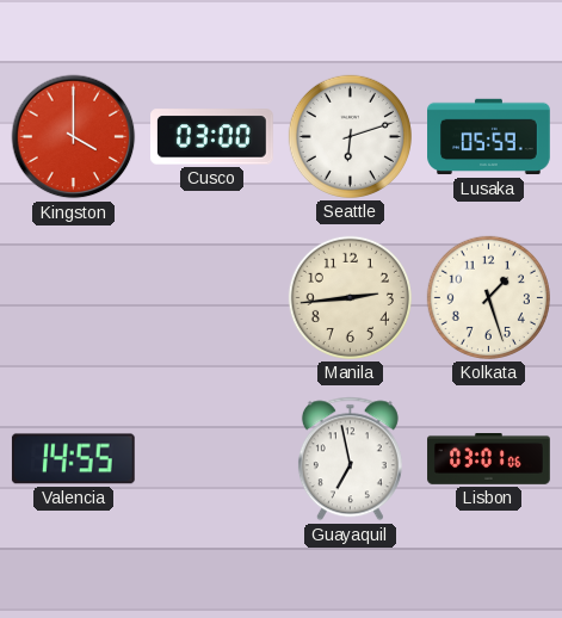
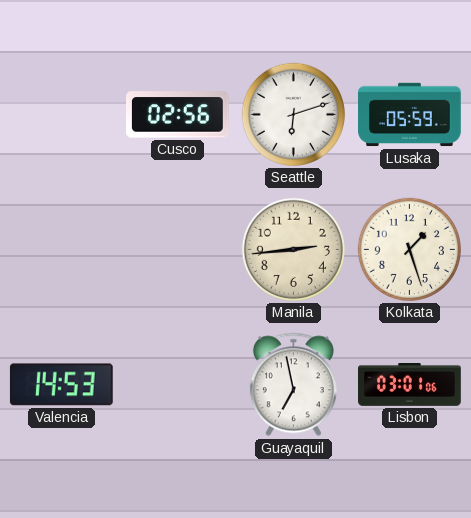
Kingston: 4:00 -> none (74, 137)
Cusco: 03:00 -> 02:56 (178, 115)
Valencia: 14:55 -> 14:53 (61, 385)
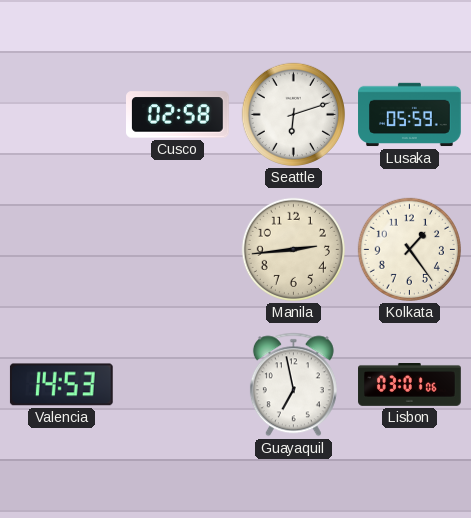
Cusco: 02:56 -> 02:58 (178, 115)
Kolkata: 1:27 -> 1:24 (409, 249)
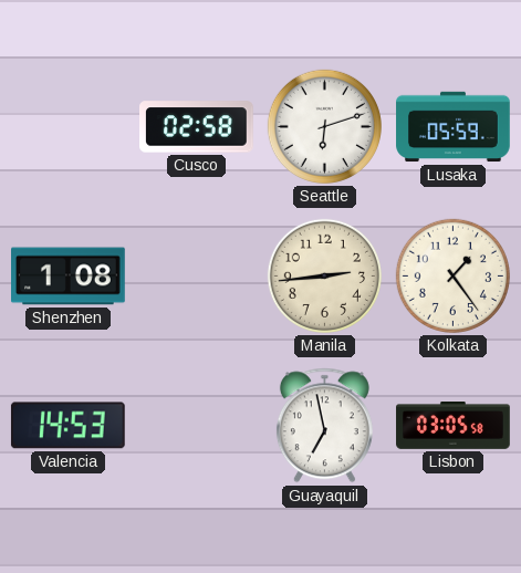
Shenzhen: none -> 1:08 (69, 277)
Lisbon: 03:01 -> 03:05 (454, 426)
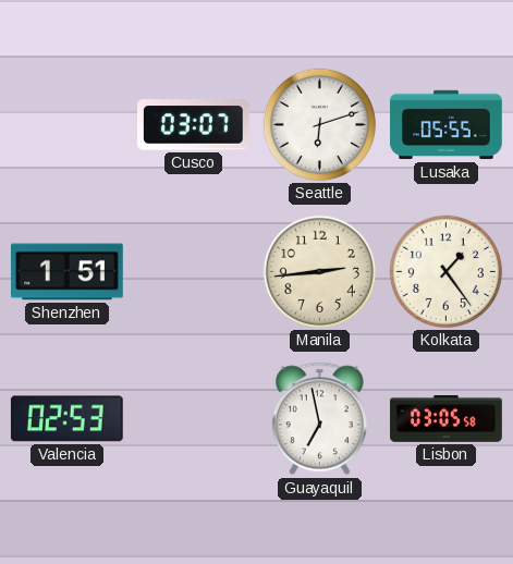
Cusco: 02:58 -> 03:07 (194, 125)
Lusaka: 05:59 -> 05:55 (447, 125)
Shenzhen: 1:08 -> 1:51 (68, 272)
Valencia: 14:53 -> 02:53 (66, 419)
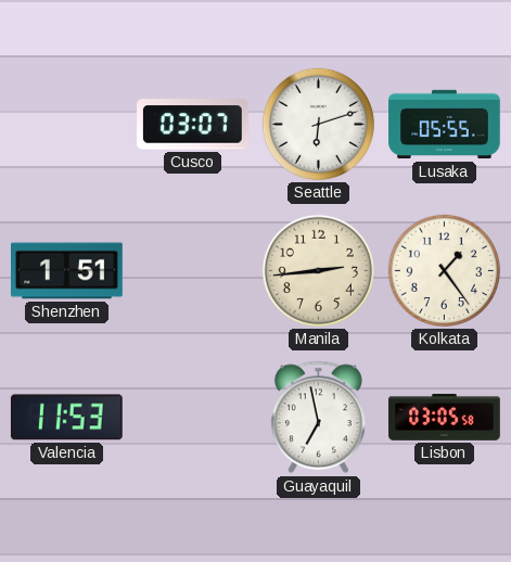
Valencia: 02:53 -> 11:53 (66, 418)
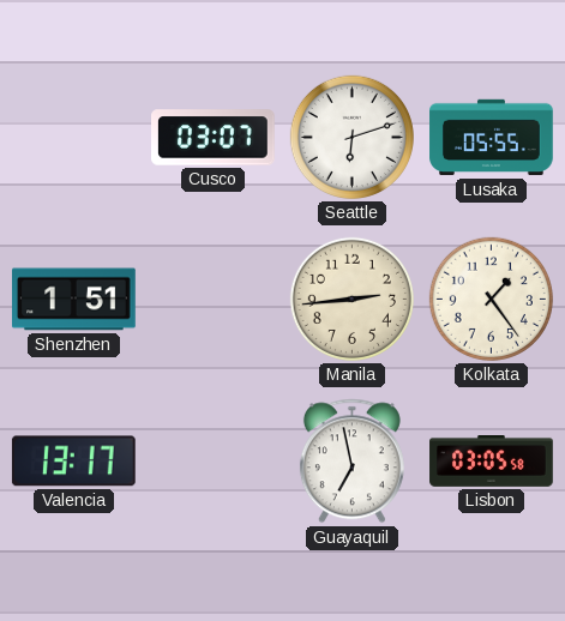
Valencia: 11:53 -> 13:17 (73, 462)
